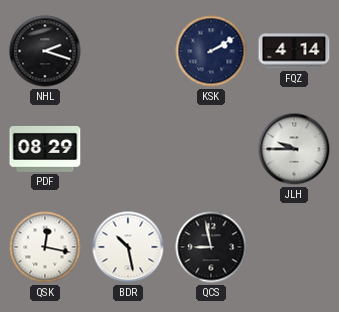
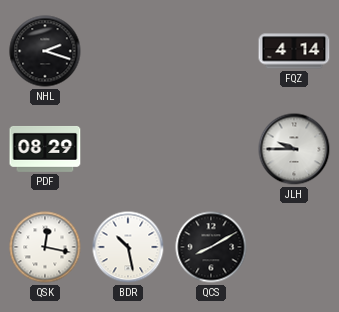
KSK: 2:10 -> none (211, 51)
QCS: 8:58 -> 8:10 (211, 247)
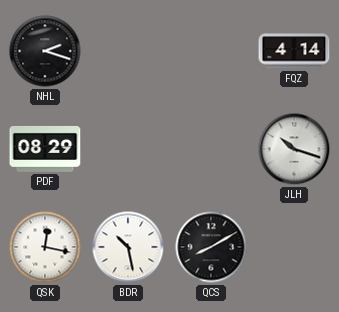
JLH: 9:45 -> 10:18 (294, 149)
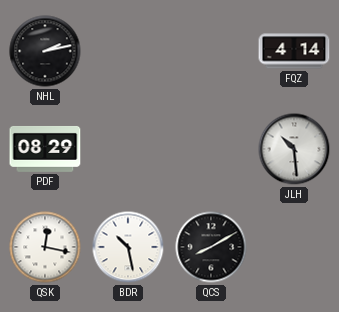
NHL: 2:18 -> 2:13 (45, 51)
JLH: 10:18 -> 10:29 (294, 149)
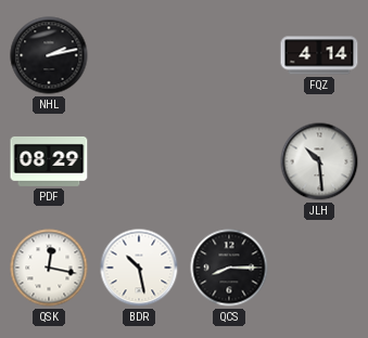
QCS: 8:10 -> 8:15 (229, 268)
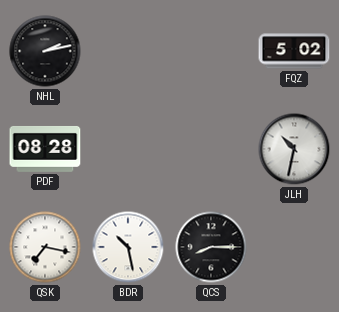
FQZ: 4:14 -> 5:02 (294, 51)
PDF: 08:29 -> 08:28 (45, 149)
JLH: 10:29 -> 10:32 (294, 149)
QSK: 12:17 -> 7:17 (45, 247)
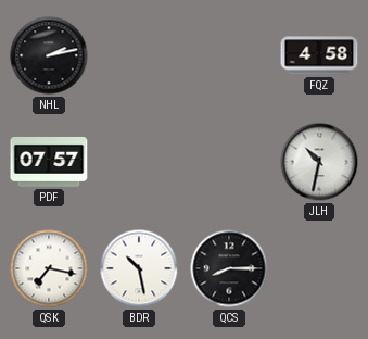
FQZ: 5:02 -> 4:58 (319, 55)
PDF: 08:28 -> 07:57 (49, 162)
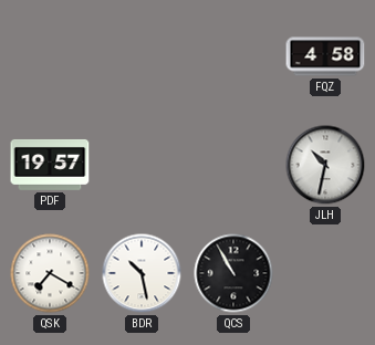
NHL: 2:13 -> none (49, 55)
PDF: 07:57 -> 19:57 (50, 165)
QSK: 7:17 -> 7:20 (50, 273)
QCS: 8:15 -> 10:55 (233, 273)
